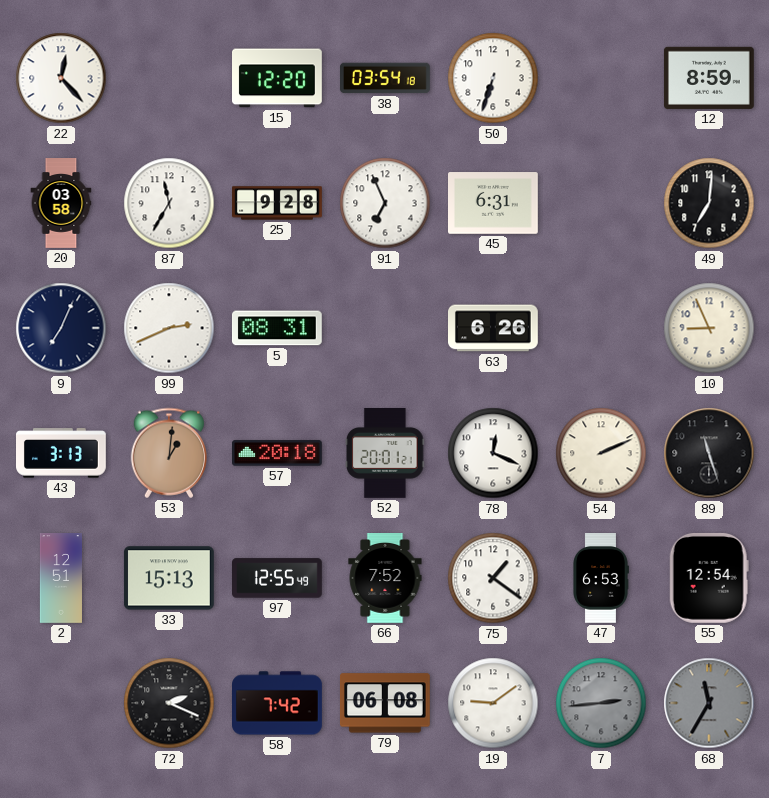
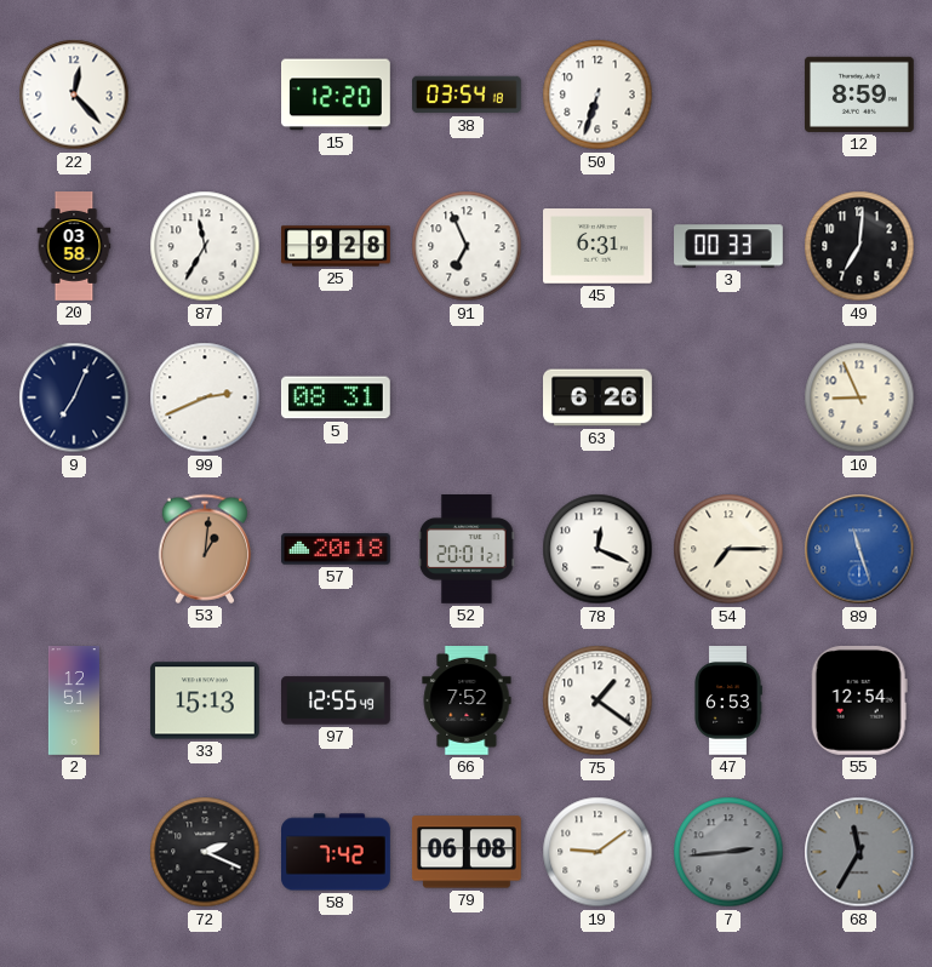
3: none -> 00:33 (730, 246)
43: 3:13 -> none (62, 453)
54: 2:11 -> 7:15 (728, 549)
89 dial: black -> blue (859, 549)
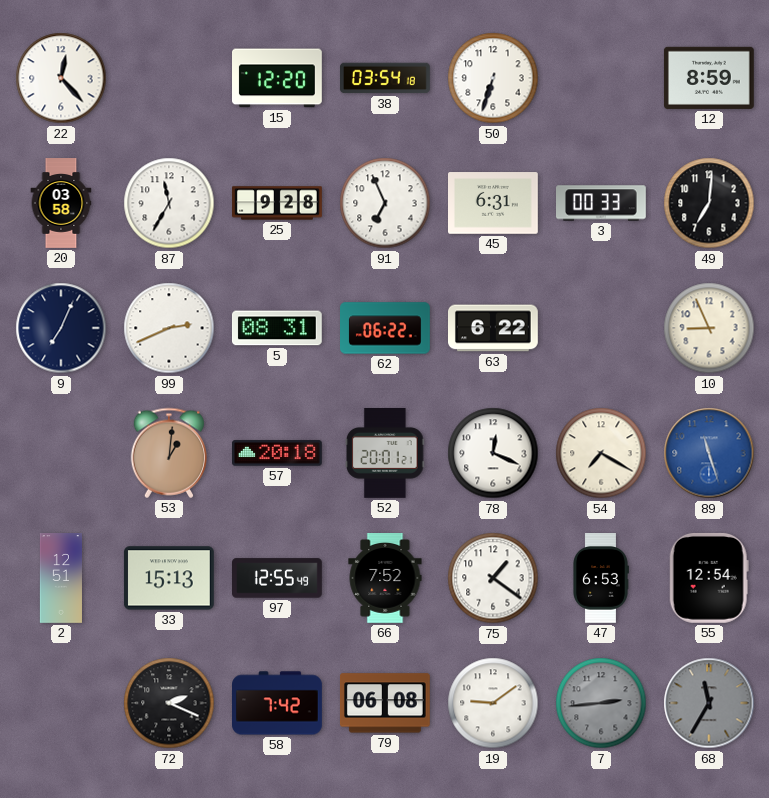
62: none -> 06:22 (386, 328)
63: 6:26 -> 6:22 (494, 328)
54: 7:15 -> 7:20 (601, 453)
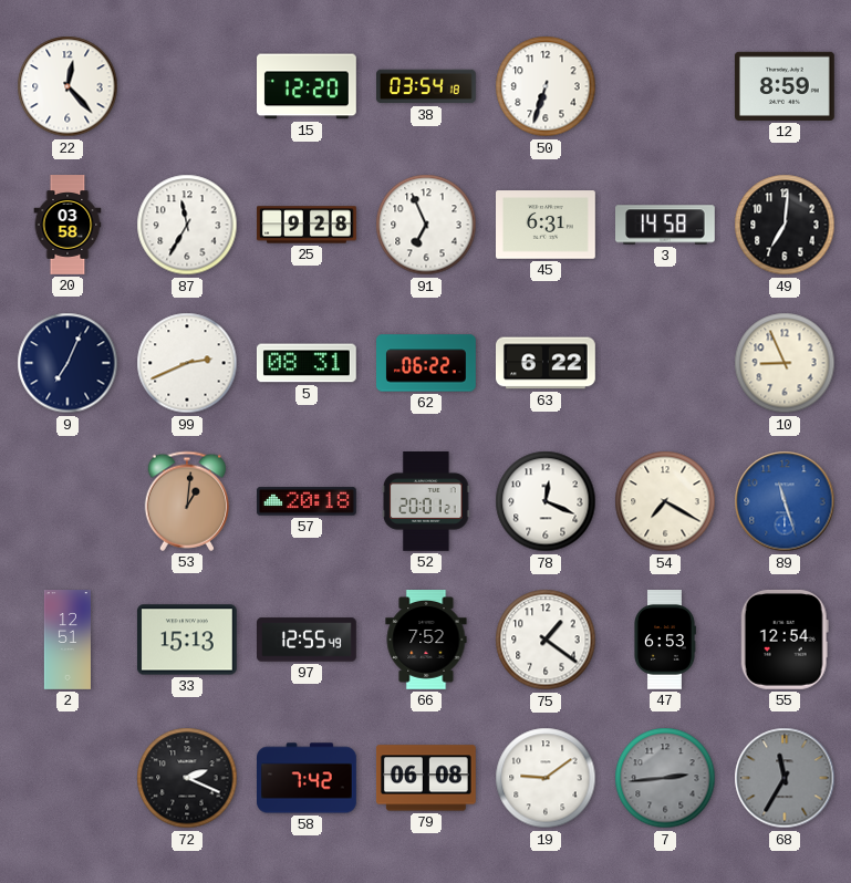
3: 00:33 -> 14:58 (666, 225)
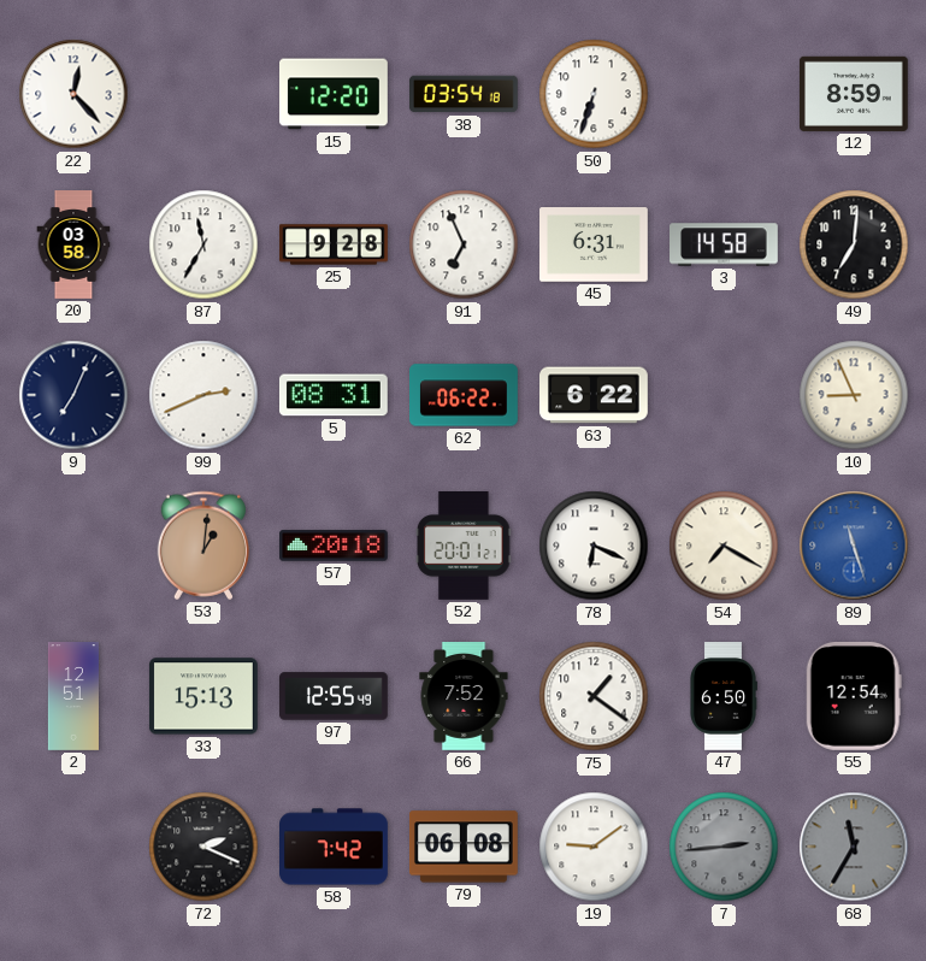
78: 12:19 -> 6:19 (594, 546)
47: 6:53 -> 6:50 (724, 697)
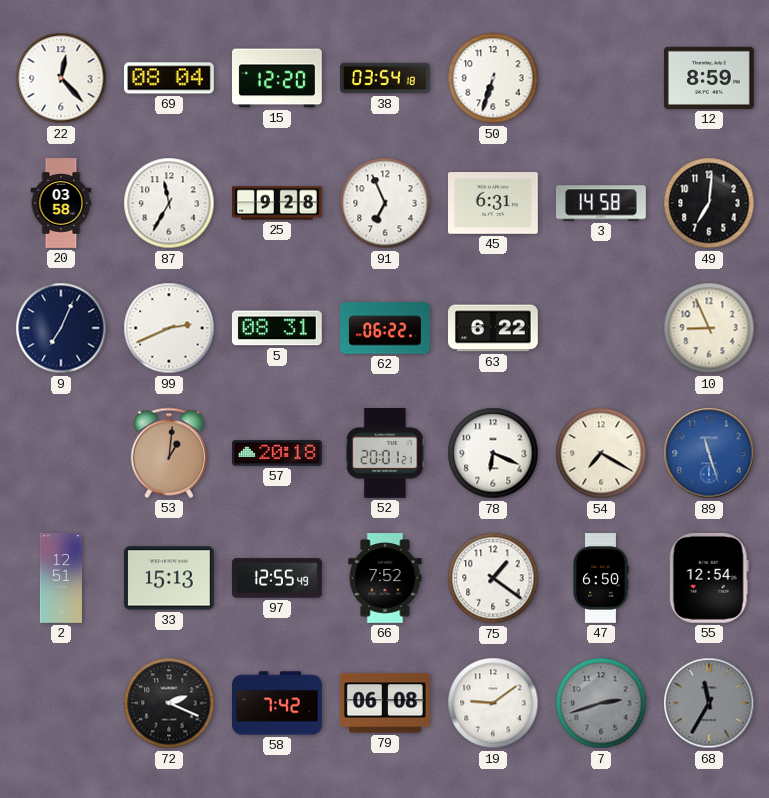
69: none -> 08:04 (170, 78)
7: 2:44 -> 2:42 (601, 703)
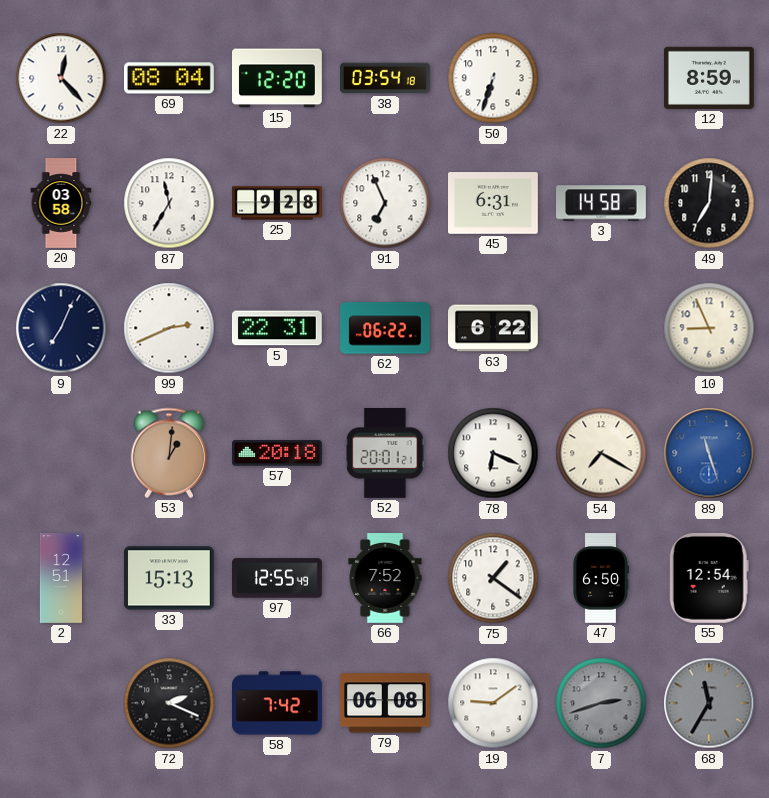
5: 08:31 -> 22:31 (277, 328)
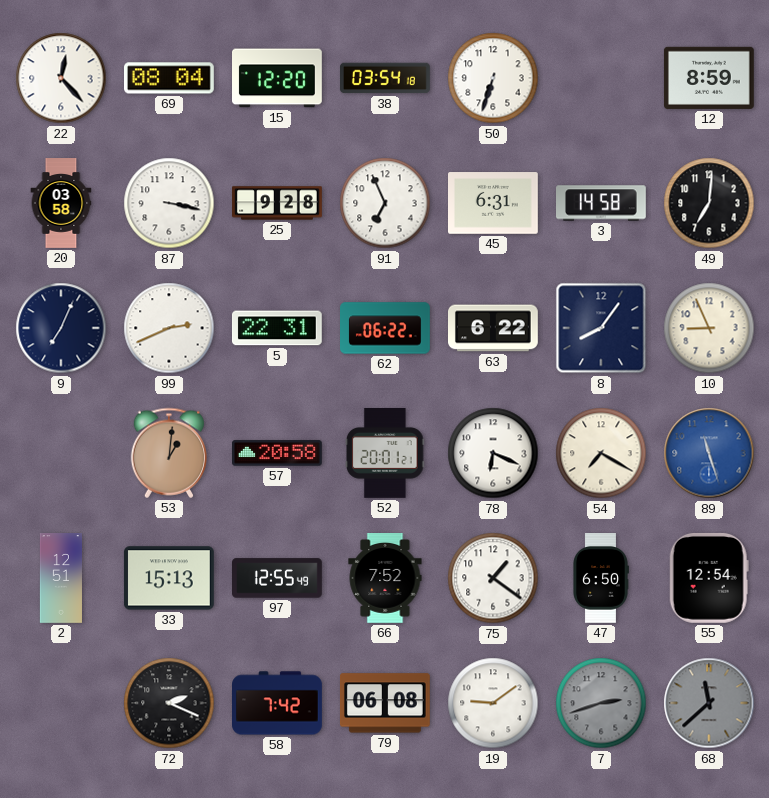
87: 11:35 -> 3:17 (169, 203)
8: none -> 8:06 (601, 328)
57: 20:18 -> 20:58 (278, 453)
68: 11:35 -> 11:38 (709, 703)
